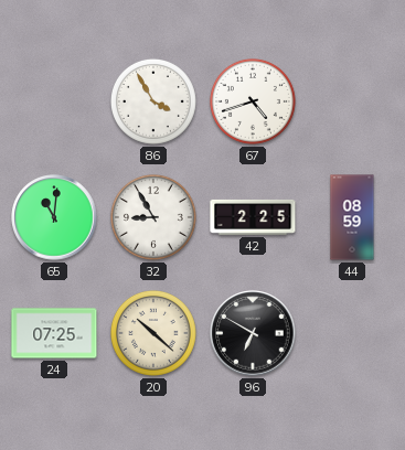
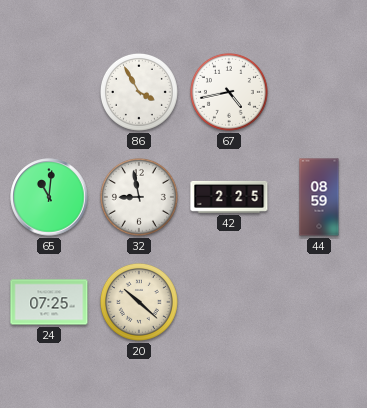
67: 4:42 -> 4:43 (229, 92)
32: 8:55 -> 8:58 (139, 197)
96: 6:50 -> none (253, 333)
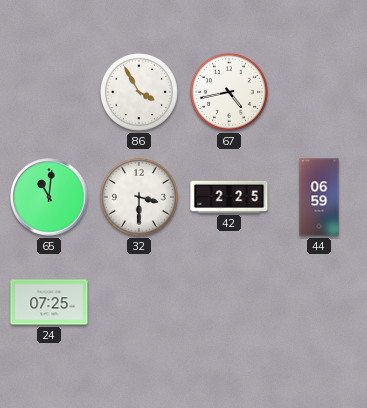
32: 8:58 -> 3:30 (139, 197)
44: 08:59 -> 06:59 (319, 197)
20: 10:22 -> none (139, 302)
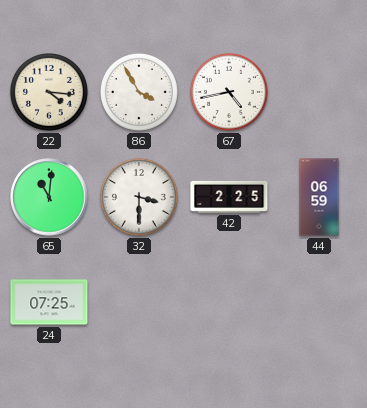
22: none -> 4:16 (49, 92)
